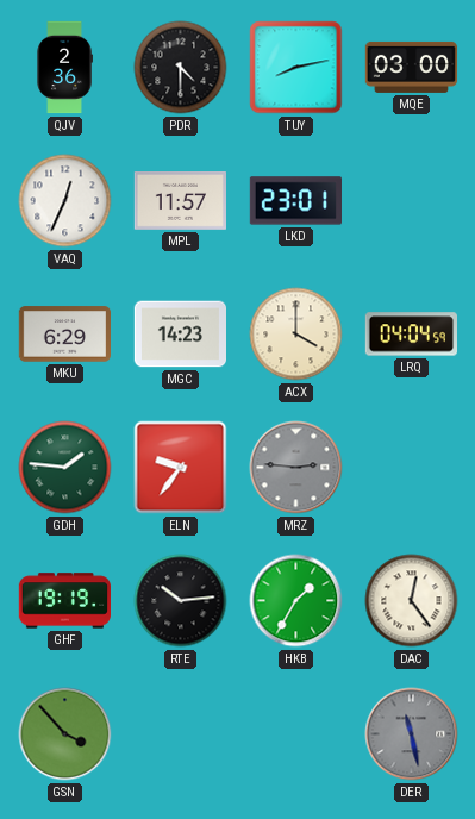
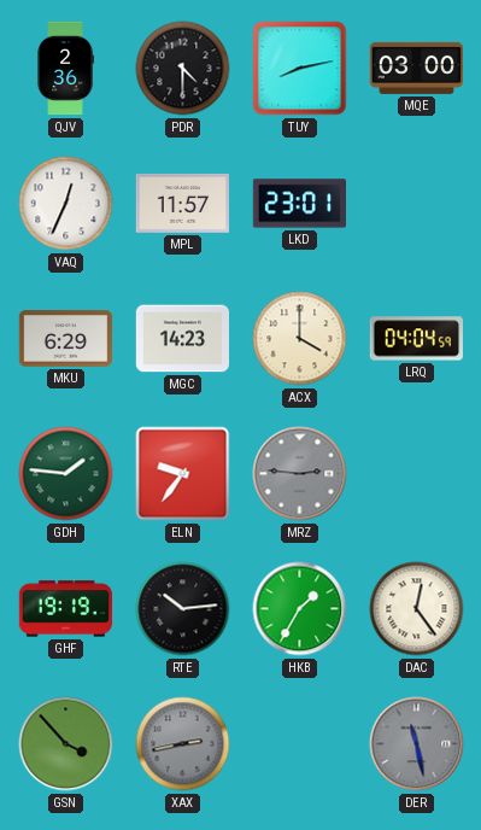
XAX: none -> 2:43 (183, 744)
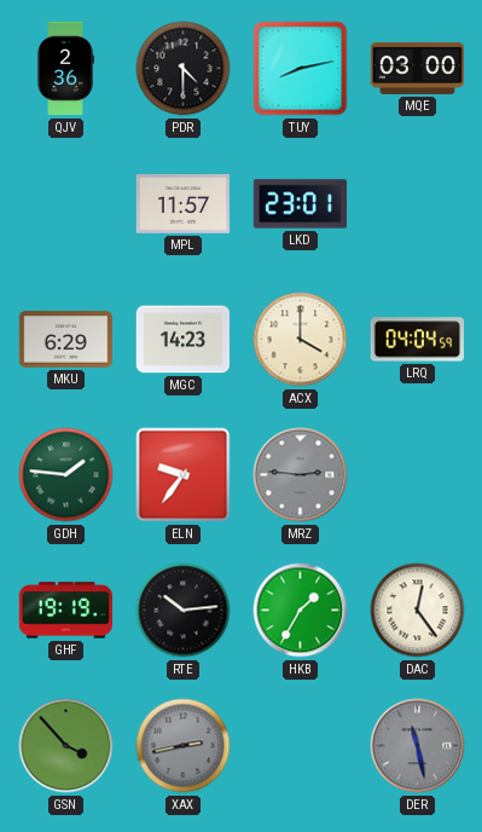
VAQ: 12:34 -> none (66, 204)
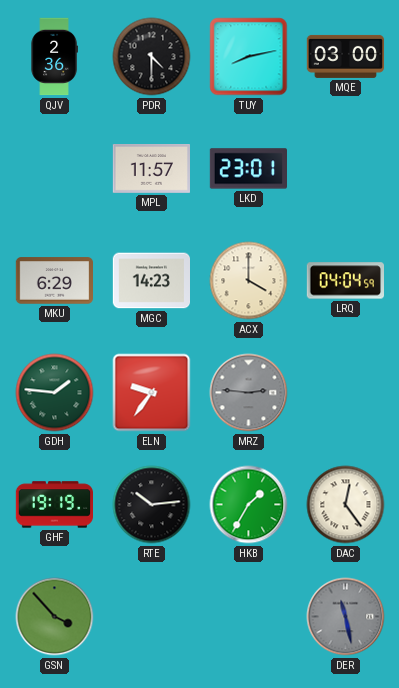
XAX: 2:43 -> none (184, 746)
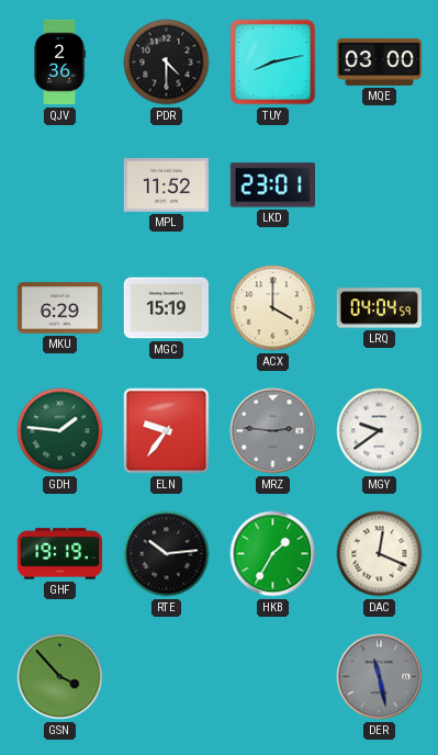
MPL: 11:57 -> 11:52 (166, 185)
MGC: 14:23 -> 15:19 (166, 308)
MGY: none -> 9:39 (380, 431)
DAC: 12:24 -> 12:19 (380, 554)
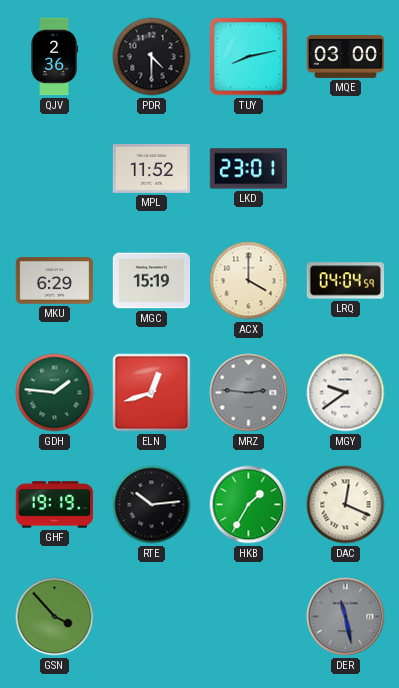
ELN: 9:36 -> 12:42 (152, 393)
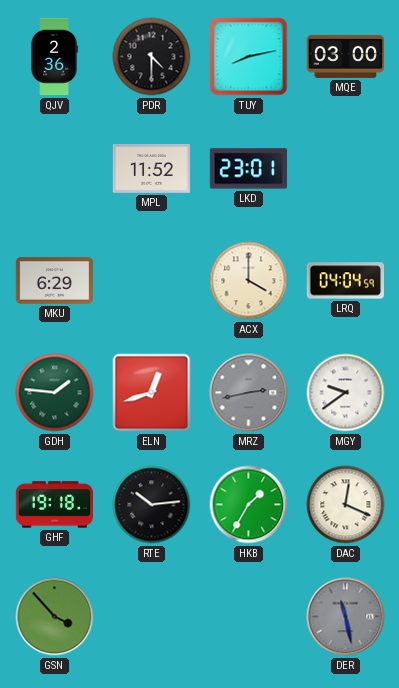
MGC: 15:19 -> none (151, 281)
MRZ: 2:46 -> 2:43 (249, 393)
GHF: 19:19 -> 19:18 (54, 505)
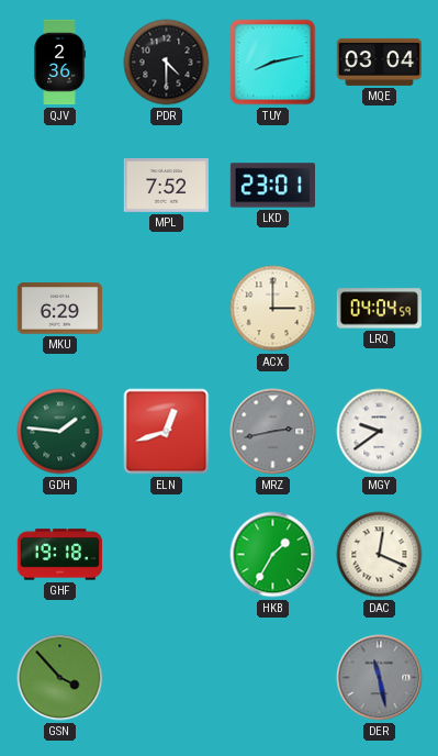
MQE: 03:00 -> 03:04 (380, 62)
MPL: 11:52 -> 7:52 (166, 186)
ACX: 4:00 -> 3:00 (273, 309)
RTE: 10:14 -> none (152, 505)
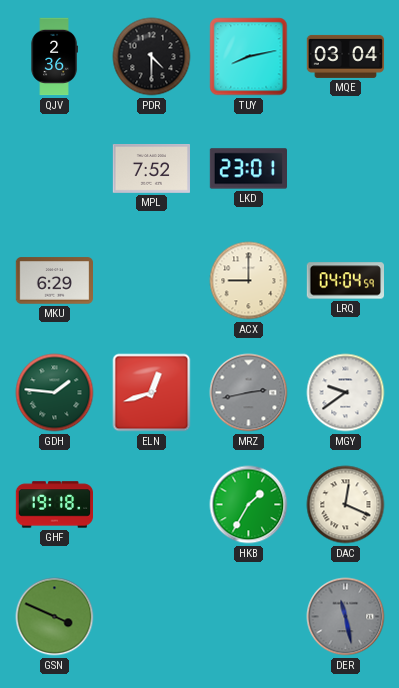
ACX: 3:00 -> 9:00 (249, 281)
GSN: 3:53 -> 3:49 (55, 617)
